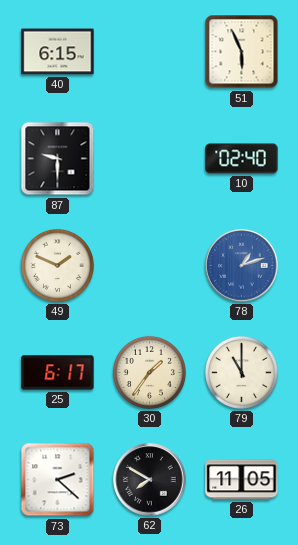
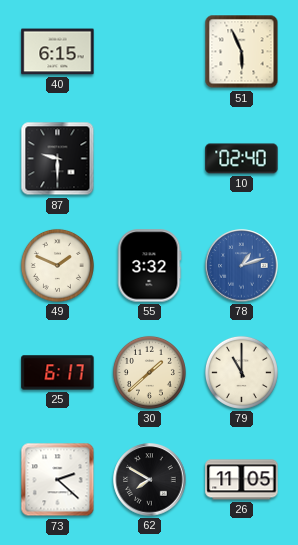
55: none -> 3:32 (149, 266)
30: 1:36 -> 1:38 (149, 372)
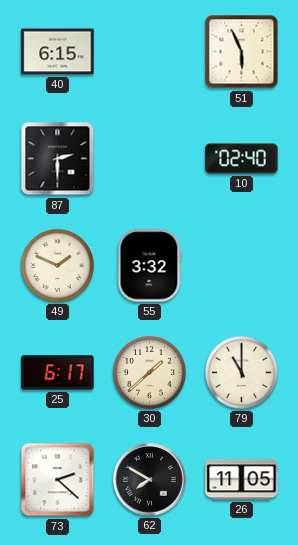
87: 9:30 -> 2:30 (58, 159)
78: 1:12 -> none (242, 266)
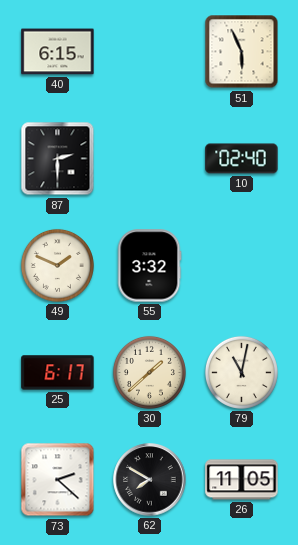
79: 11:00 -> 11:02 (241, 372)
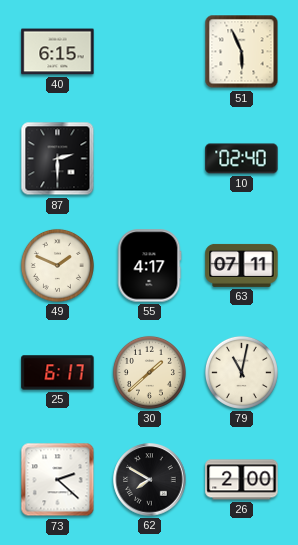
55: 3:32 -> 4:17 (149, 266)
63: none -> 07:11 (242, 265)
26: 11:05 -> 2:00 (242, 480)
